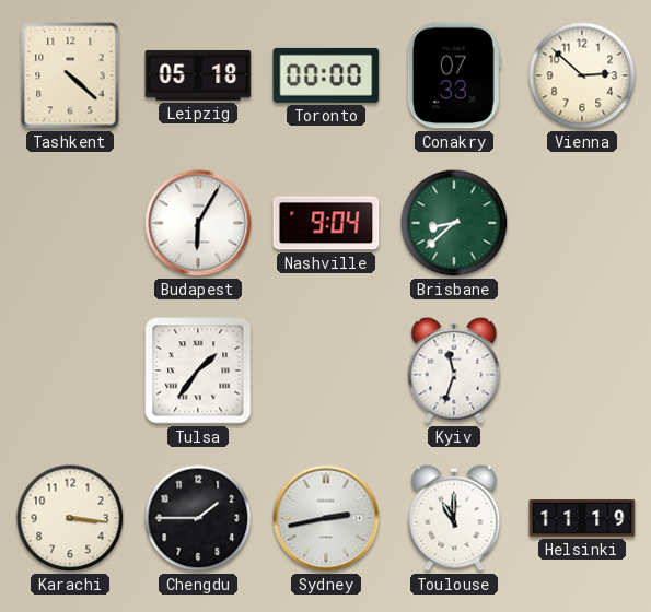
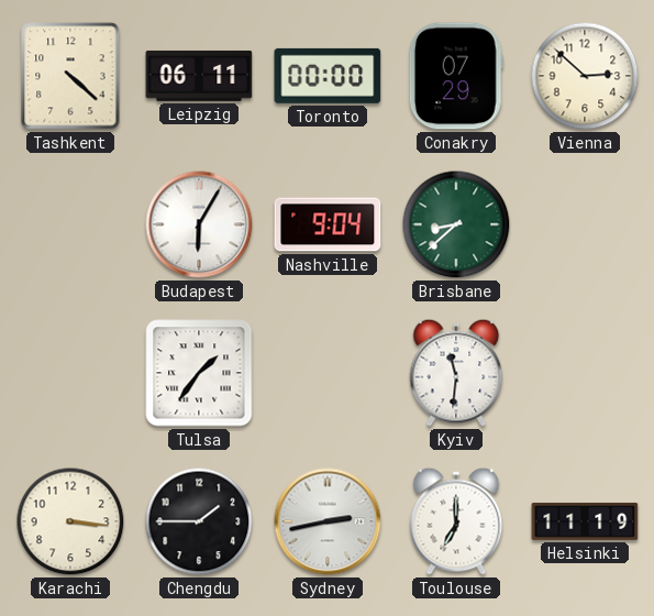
Leipzig: 05:18 -> 06:11 (199, 76)
Conakry: 07:33 -> 07:29 (456, 76)
Kyiv: 11:33 -> 11:31 (456, 373)
Toulouse: 11:00 -> 7:00 (456, 521)
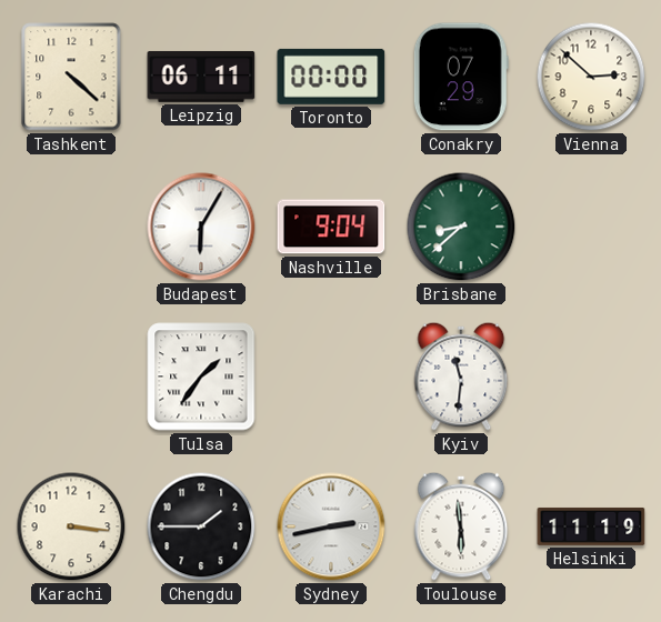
Toulouse: 7:00 -> 5:59 (461, 526)
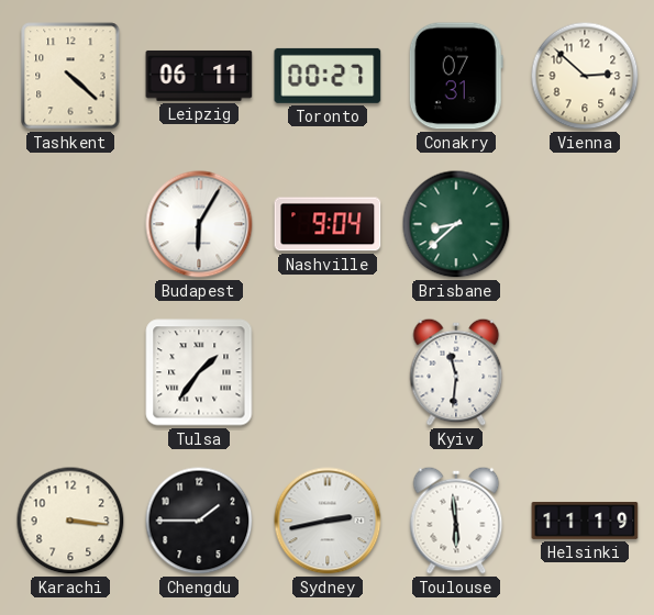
Toronto: 00:00 -> 00:27 (328, 76)
Conakry: 07:29 -> 07:31 (456, 76)
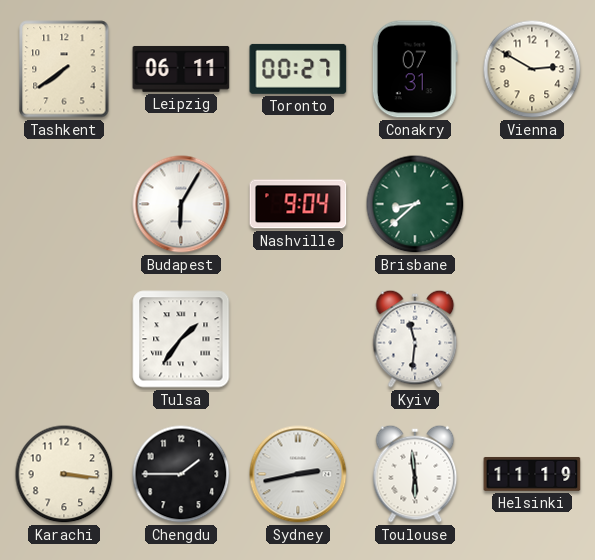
Tashkent: 4:22 -> 7:39 (64, 69)
Vienna: 2:52 -> 2:50 (532, 69)
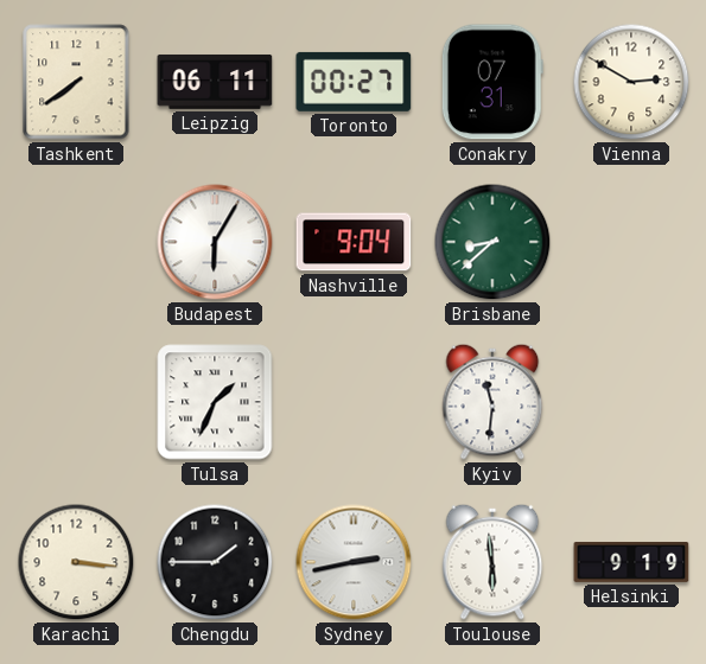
Tulsa: 1:36 -> 1:34 (215, 402)
Helsinki: 11:19 -> 9:19 (631, 562)
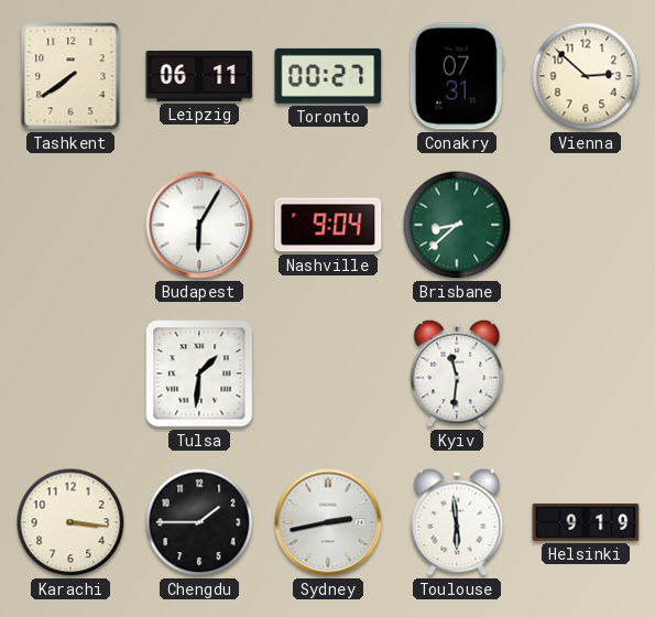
Vienna: 2:50 -> 2:52 (586, 76)
Tulsa: 1:34 -> 1:31 (199, 374)
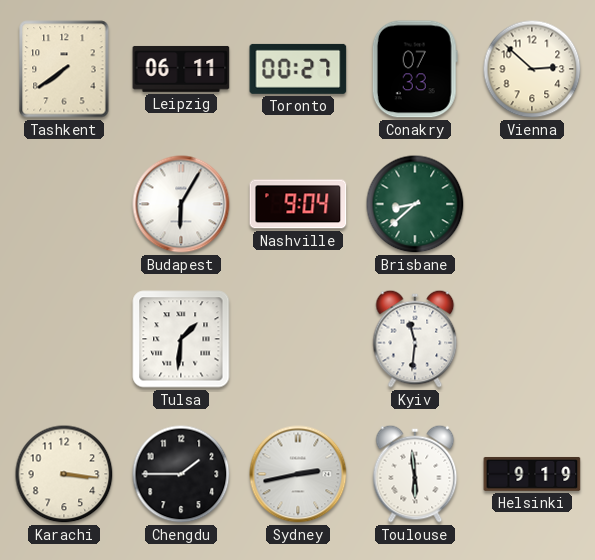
Conakry: 07:31 -> 07:33 (415, 69)
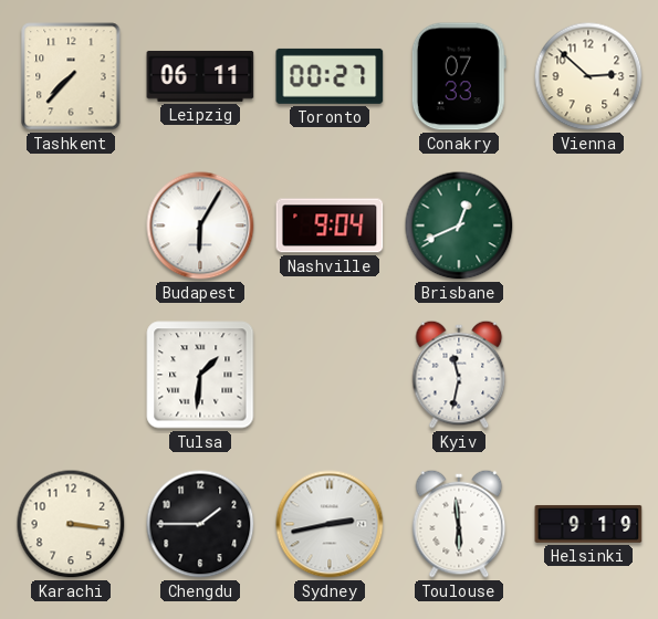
Tashkent: 7:39 -> 7:37 (71, 76)
Brisbane: 8:38 -> 12:41 (459, 225)
Kyiv: 11:31 -> 11:32 (459, 375)
